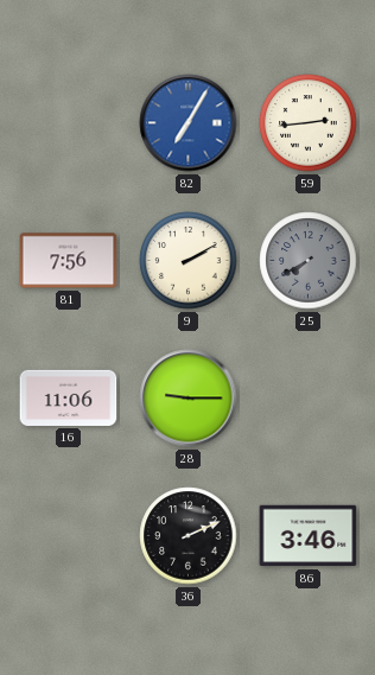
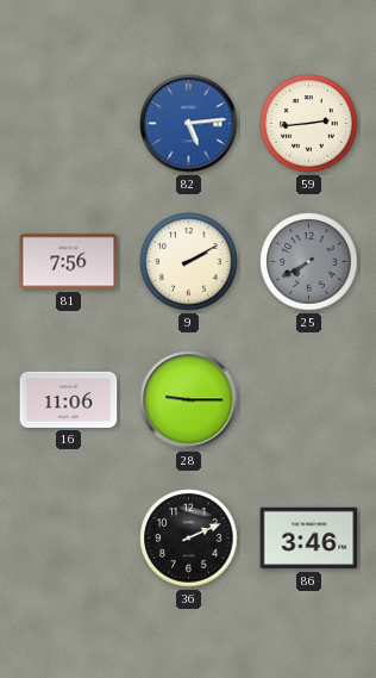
82: 7:05 -> 5:14 (189, 124)
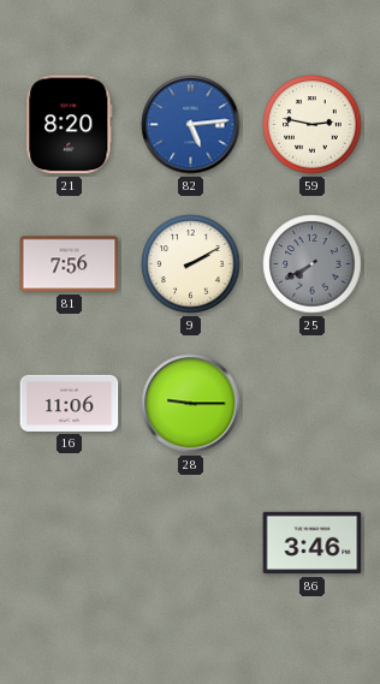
21: none -> 8:20 (70, 125)
59: 2:44 -> 2:47 (313, 125)
36: 2:11 -> none (189, 539)
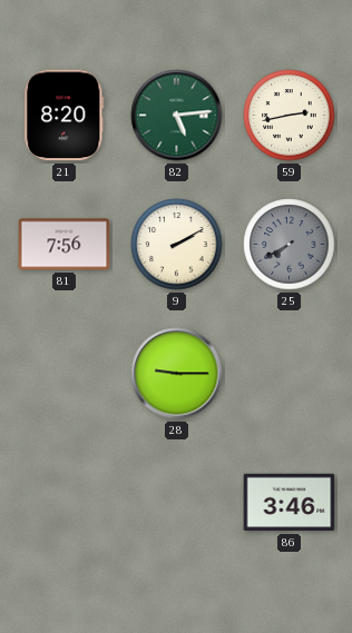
82 dial: blue -> green (177, 116)
59: 2:47 -> 2:43 (290, 116)
16: 11:06 -> none (70, 403)
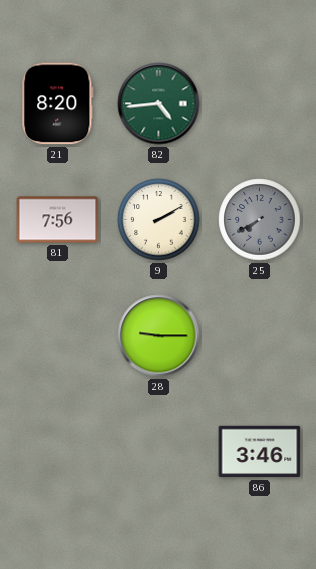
82: 5:14 -> 4:44 (159, 104)
59: 2:43 -> none (290, 116)
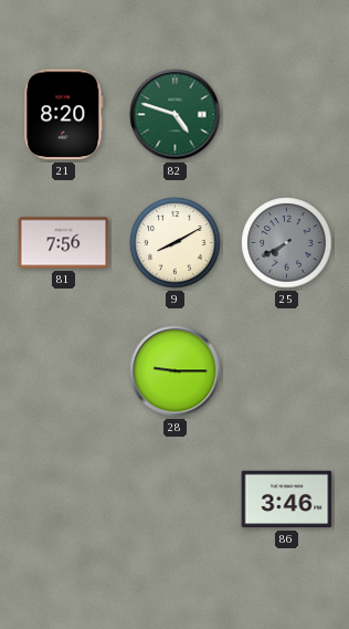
82: 4:44 -> 4:48 (176, 115)
9: 2:10 -> 8:10 (176, 243)
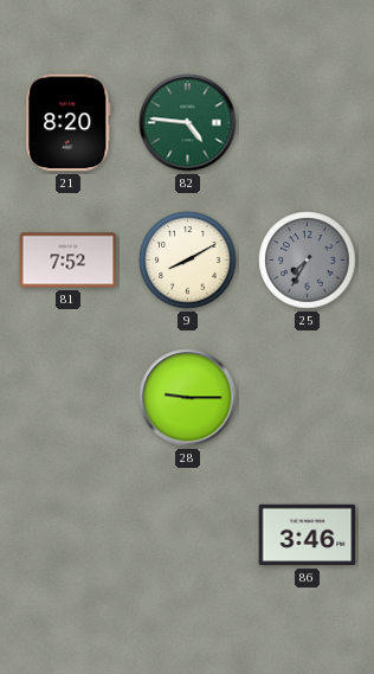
82: 4:48 -> 4:46 (188, 123)
81: 7:56 -> 7:52 (69, 261)
25: 7:40 -> 7:35 (308, 261)
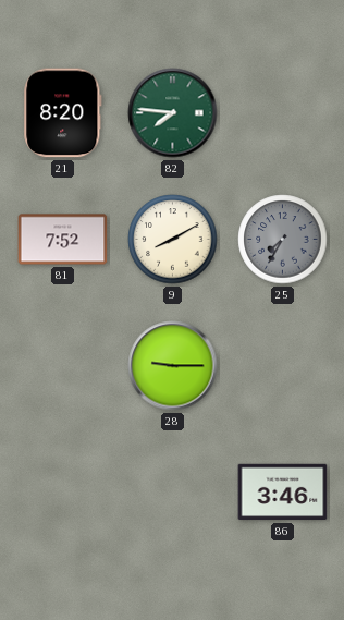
82: 4:46 -> 7:46 (173, 113)
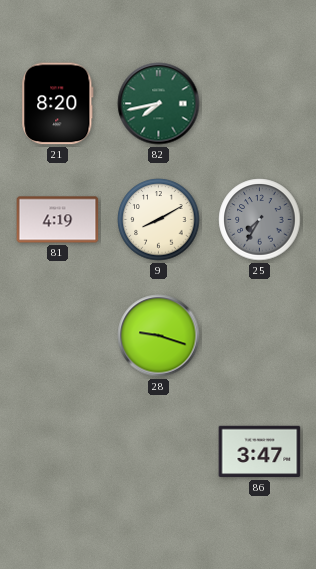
82: 7:46 -> 7:43 (159, 104)
81: 7:52 -> 4:19 (58, 220)
28: 9:15 -> 9:18 (159, 336)
86: 3:46 -> 3:47 (260, 452)
